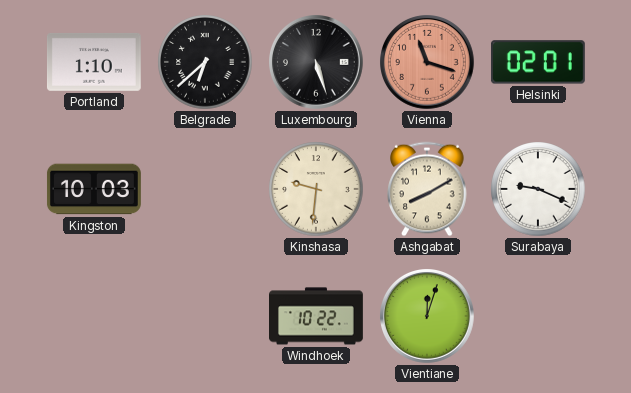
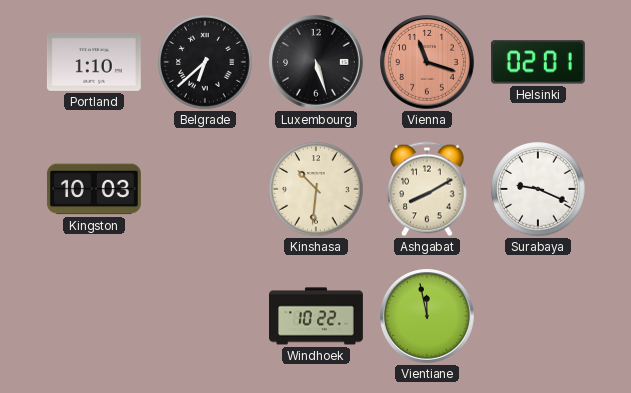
Kinshasa: 9:31 -> 10:31 (316, 189)
Vientiane: 12:03 -> 11:58 (428, 317)
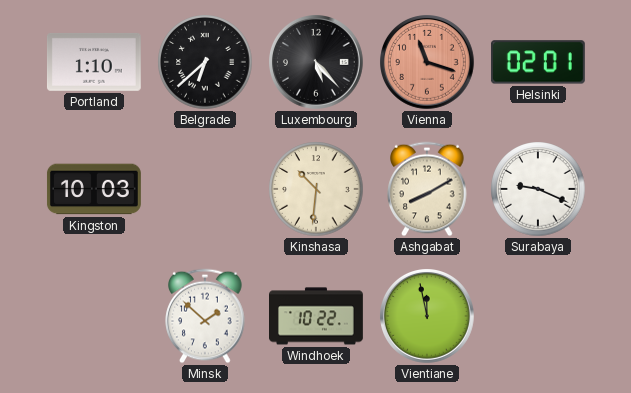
Luxembourg: 5:27 -> 5:23 (317, 63)
Minsk: none -> 1:52 (205, 316)
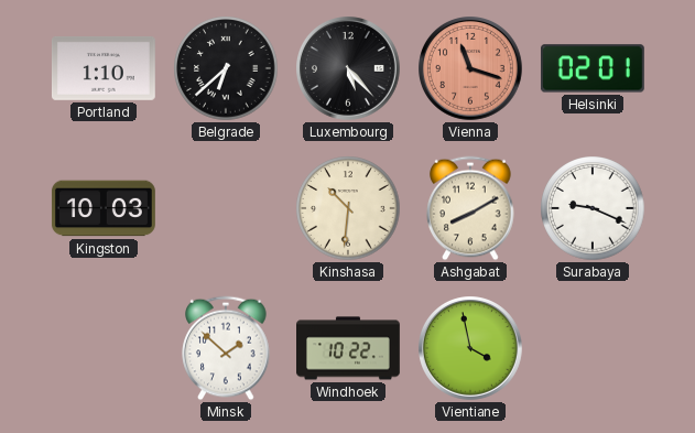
Vientiane: 11:58 -> 3:58 (471, 349)
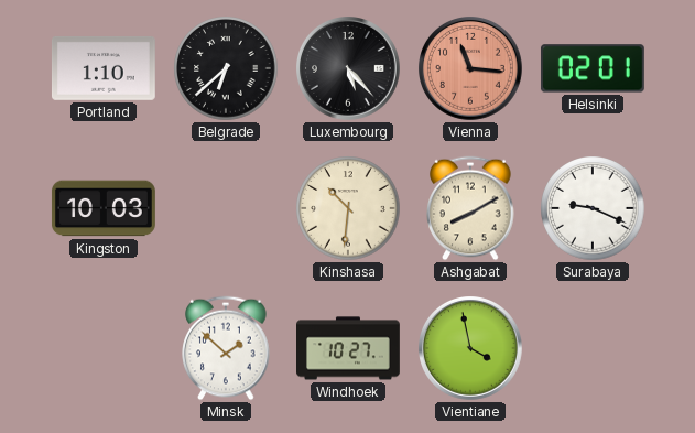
Vienna: 11:18 -> 11:16 (471, 69)
Windhoek: 10:22 -> 10:27 (349, 348)
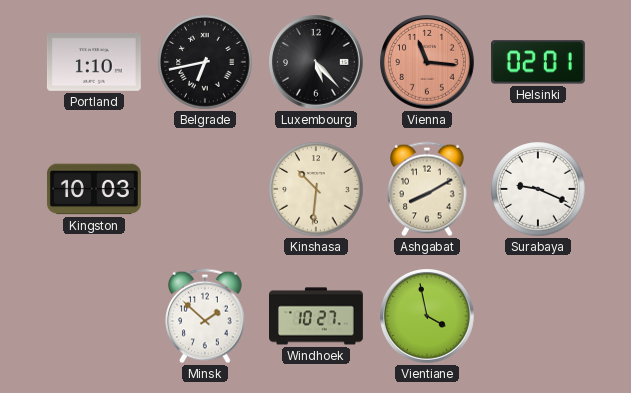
Belgrade: 6:38 -> 6:43 (205, 62)
